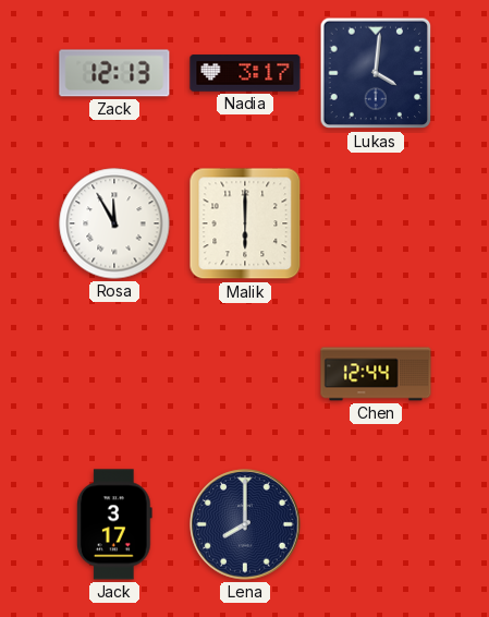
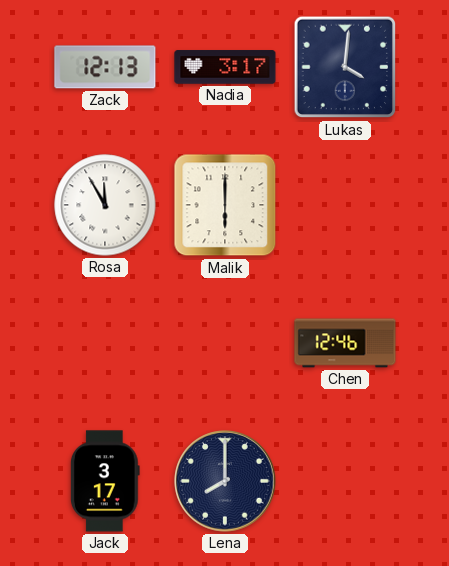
Chen: 12:44 -> 12:46 (345, 343)
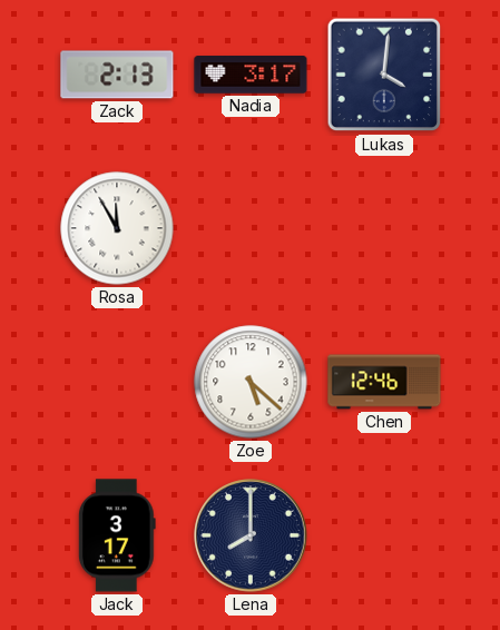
Zack: 12:13 -> 2:13 (117, 75)
Malik: 6:00 -> none (225, 205)
Zoe: none -> 5:22 (251, 382)
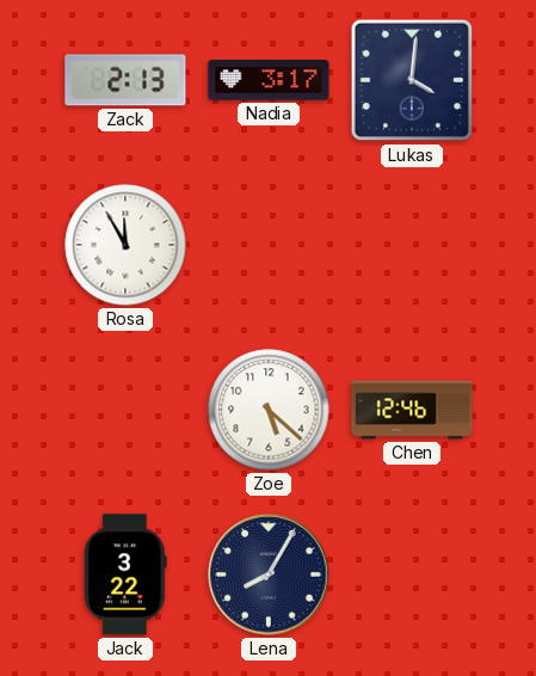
Jack: 3:17 -> 3:22 (125, 574)
Lena: 8:00 -> 8:05 (269, 574)
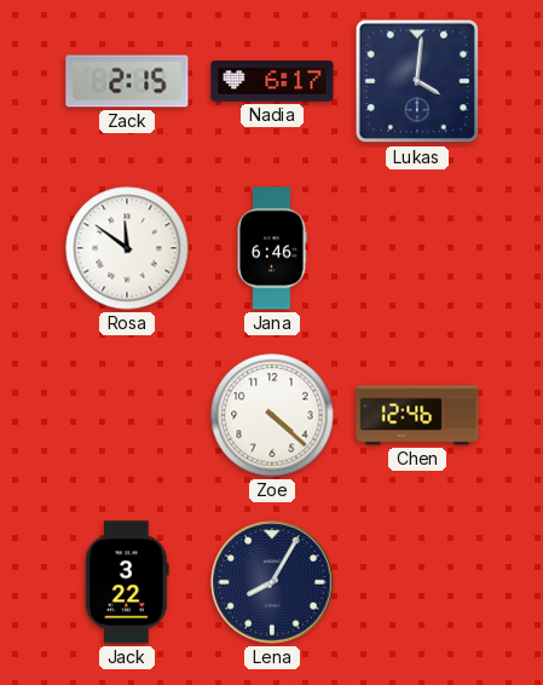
Zack: 2:13 -> 2:15 (127, 81)
Nadia: 3:17 -> 6:17 (272, 81)
Rosa: 11:55 -> 11:51 (127, 248)
Jana: none -> 6:46 (272, 248)
Zoe: 5:22 -> 4:22 (272, 415)
